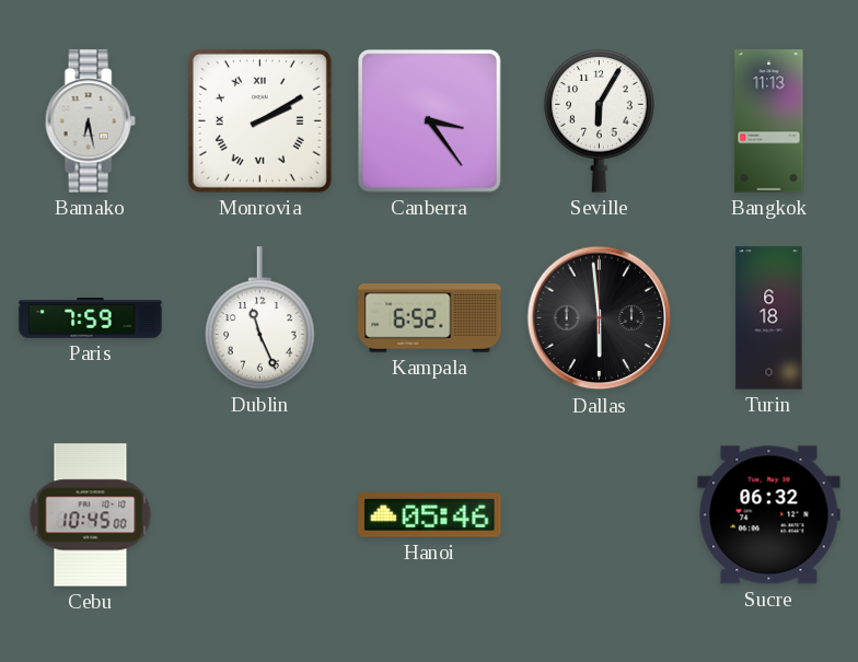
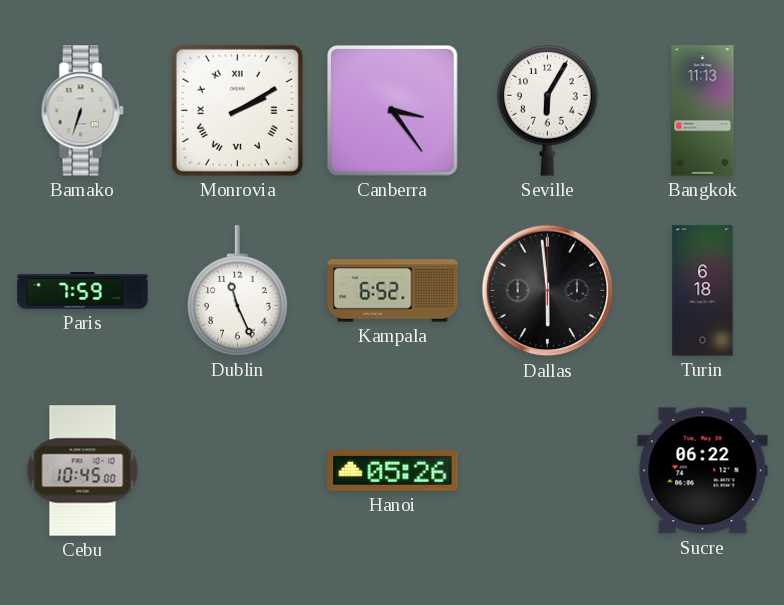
Bamako: 6:28 -> 6:33 (82, 111)
Hanoi: 05:46 -> 05:26 (393, 471)
Sucre: 06:32 -> 06:22 (703, 471)
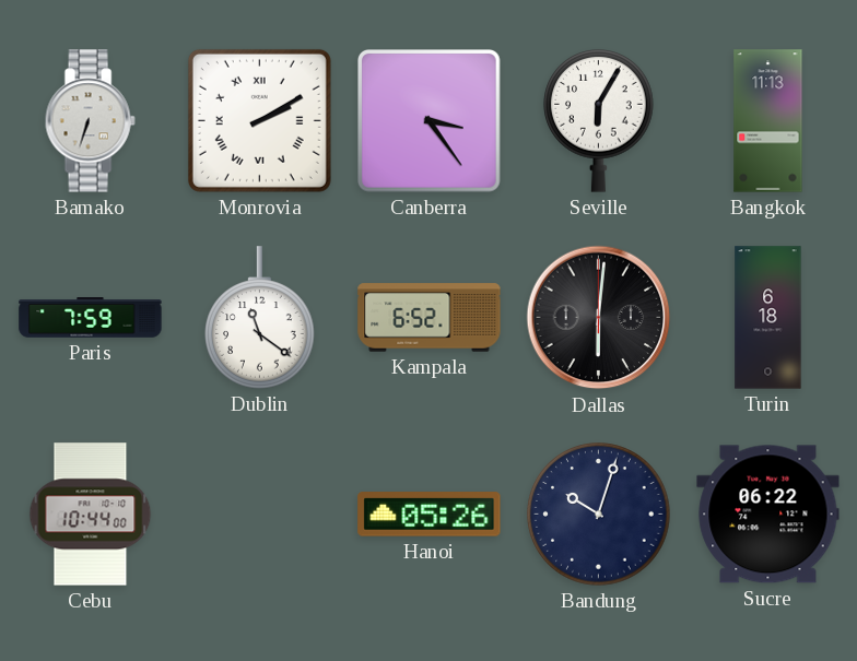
Dublin: 11:26 -> 11:21 (260, 318)
Dallas: 5:59 -> 6:01 (599, 318)
Cebu: 10:45 -> 10:44 (91, 515)
Bandung: none -> 10:03 (599, 515)
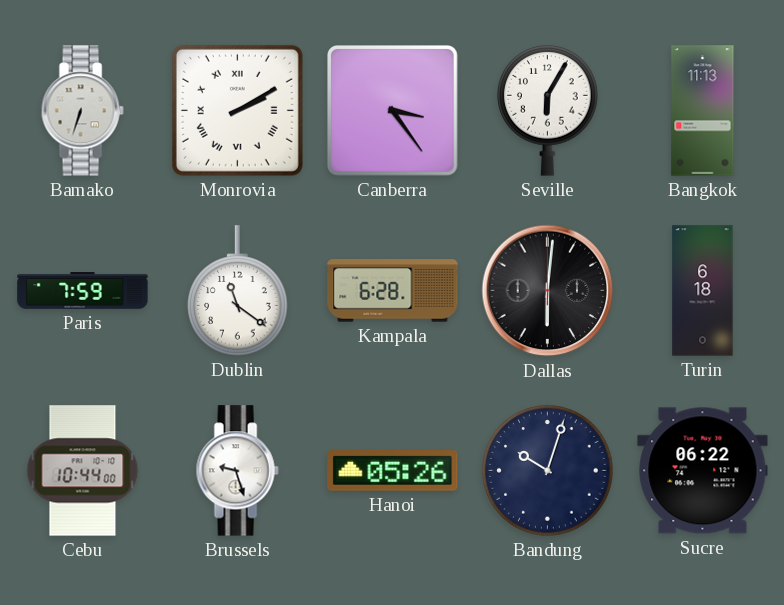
Kampala: 6:52 -> 6:28 (393, 291)
Brussels: none -> 9:27 (237, 471)
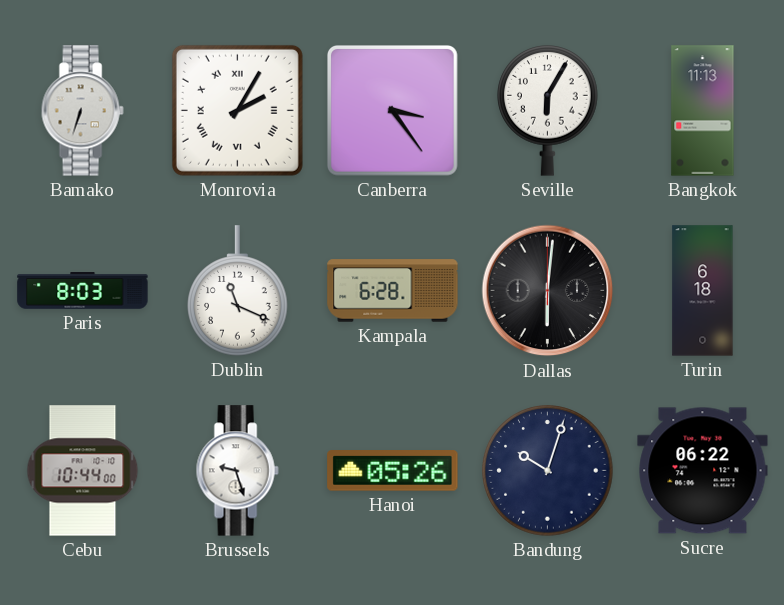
Monrovia: 2:10 -> 2:05 (237, 110)
Paris: 7:59 -> 8:03 (83, 291)
Dublin: 11:21 -> 11:19 (238, 291)
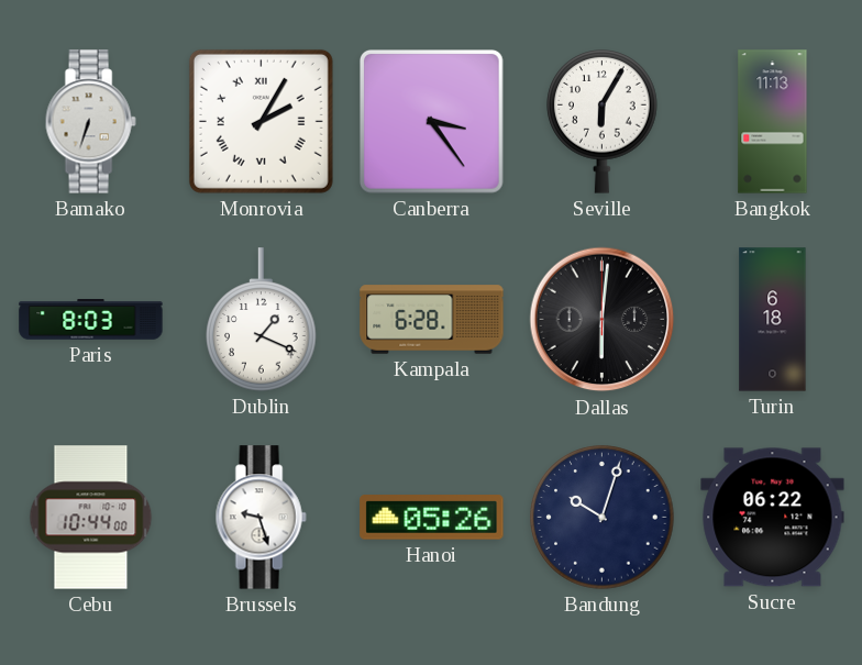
Dublin: 11:19 -> 1:19 (262, 320)
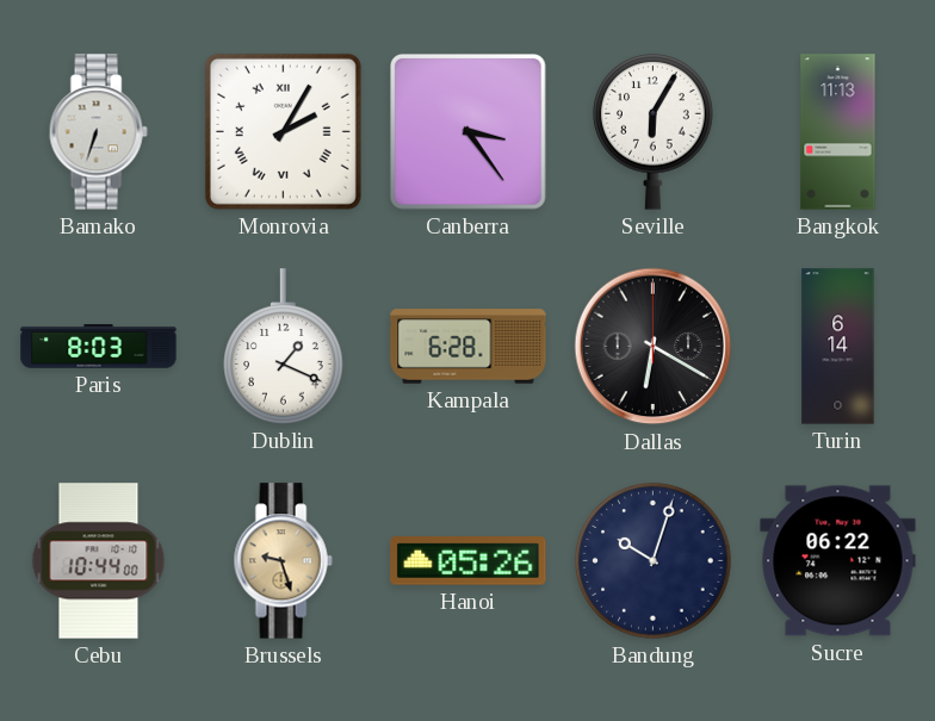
Dallas: 6:01 -> 6:20 (654, 347)
Turin: 6:18 -> 6:14 (838, 347)
Brussels dial: white -> champagne (283, 561)
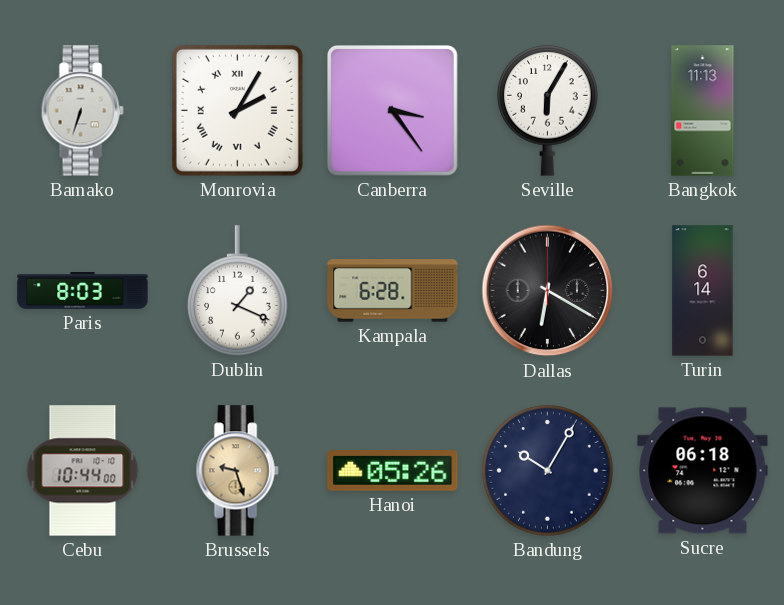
Bandung: 10:03 -> 10:05 (548, 471)
Sucre: 06:22 -> 06:18 (703, 471)
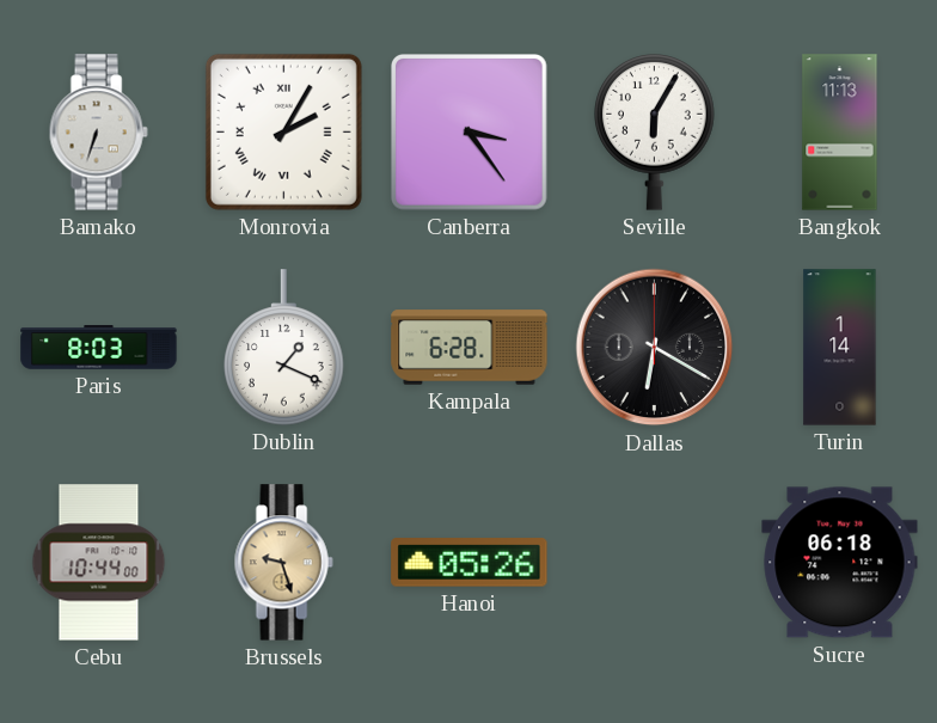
Turin: 6:14 -> 1:14 (840, 348)
Bandung: 10:05 -> none (548, 471)
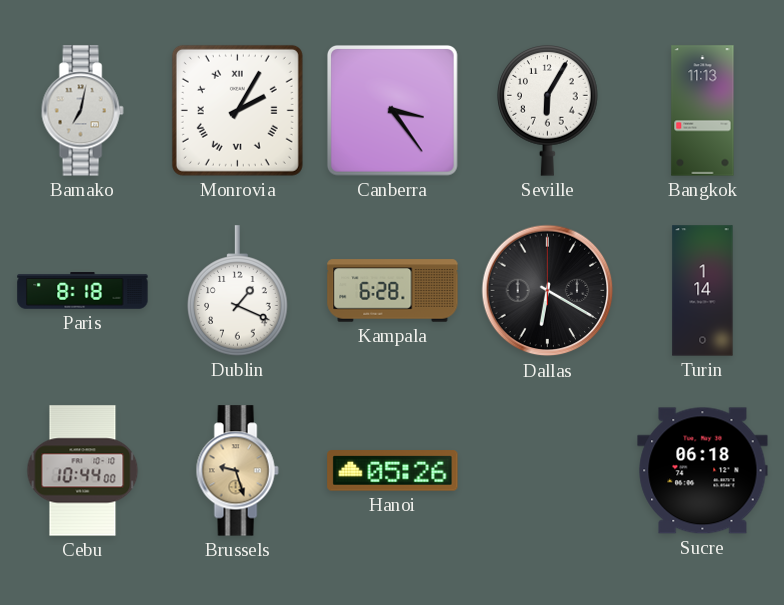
Bamako: 6:33 -> 7:02 (82, 111)
Paris: 8:03 -> 8:18 (83, 291)
